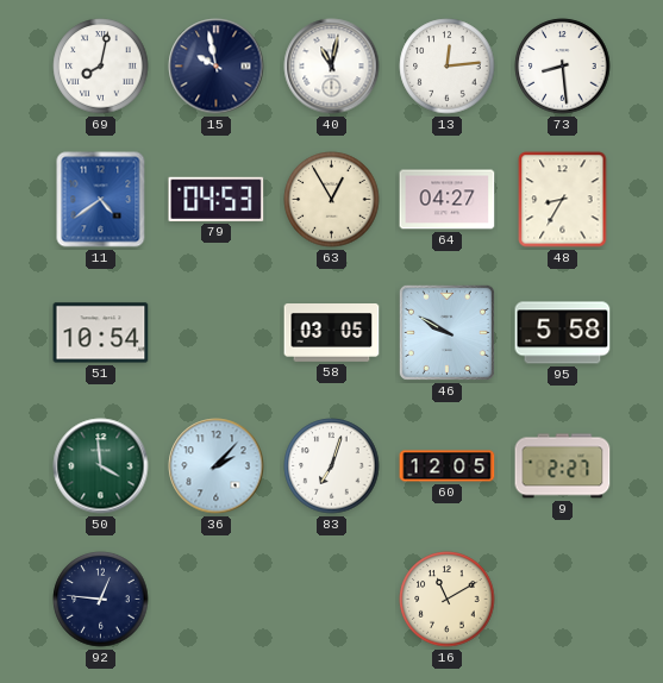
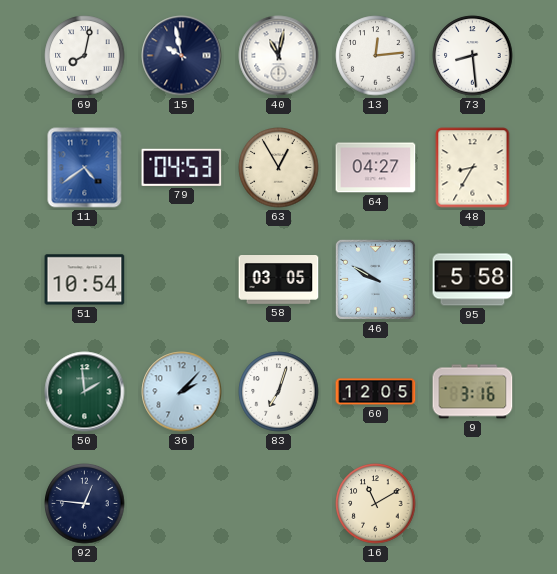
50: 3:59 -> 1:59 (85, 392)
9: 2:27 -> 3:16 (473, 392)
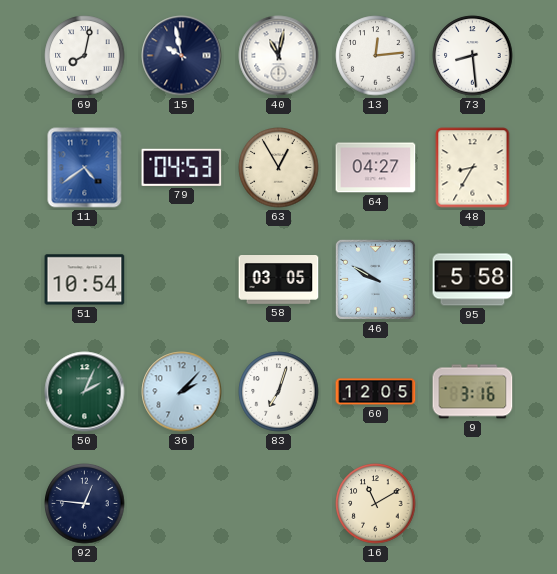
50: 1:59 -> 2:04 (85, 392)
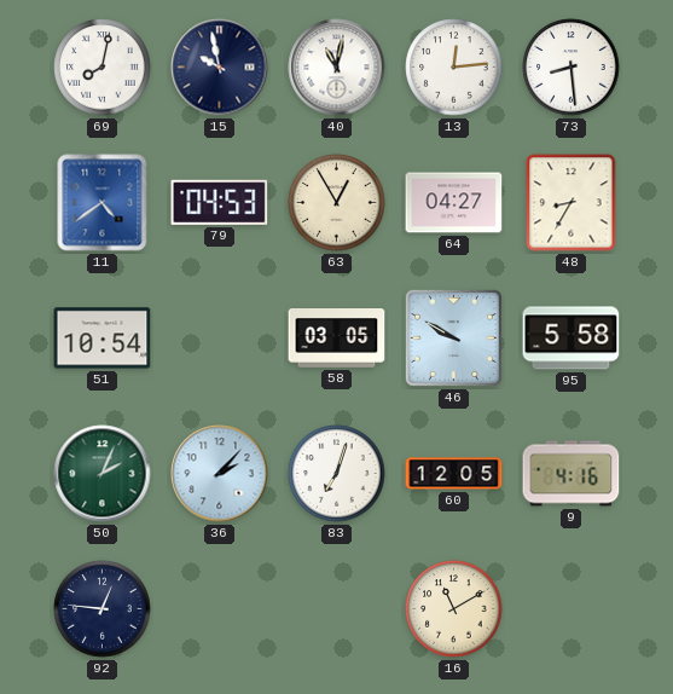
9: 3:16 -> 4:16 (572, 474)
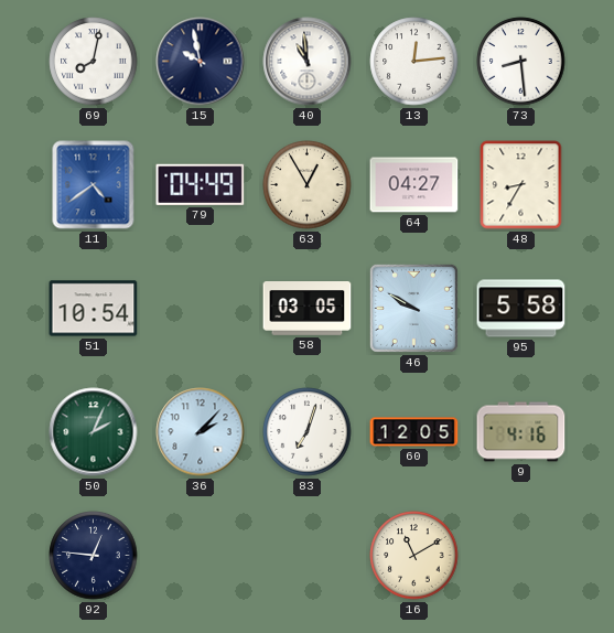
40: 11:02 -> 10:59 (308, 62)
79: 04:53 -> 04:49 (201, 184)
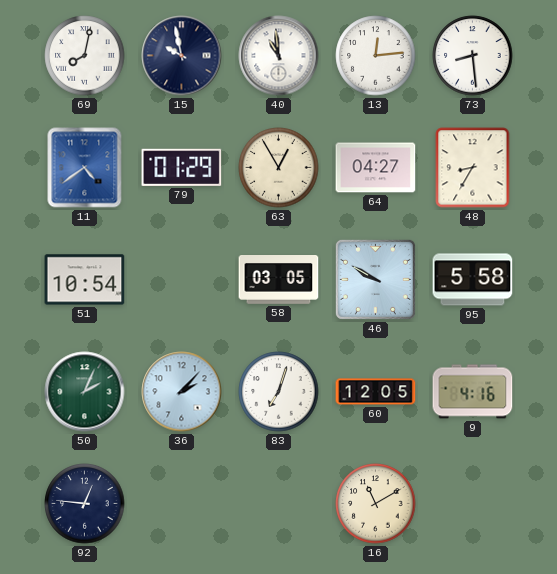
79: 04:49 -> 01:29 (182, 167)
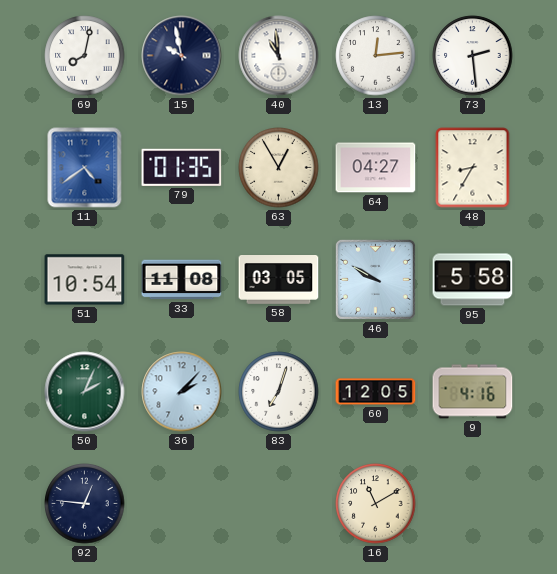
73: 8:29 -> 2:29 (473, 56)
79: 01:29 -> 01:35 (182, 167)
33: none -> 11:08 (182, 280)
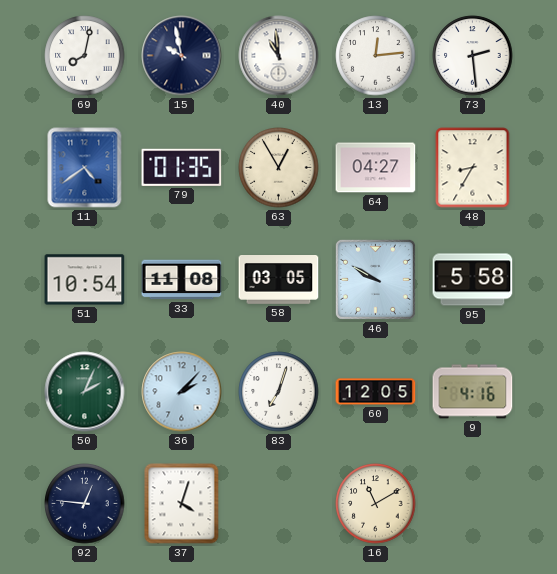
37: none -> 4:03 (182, 504)
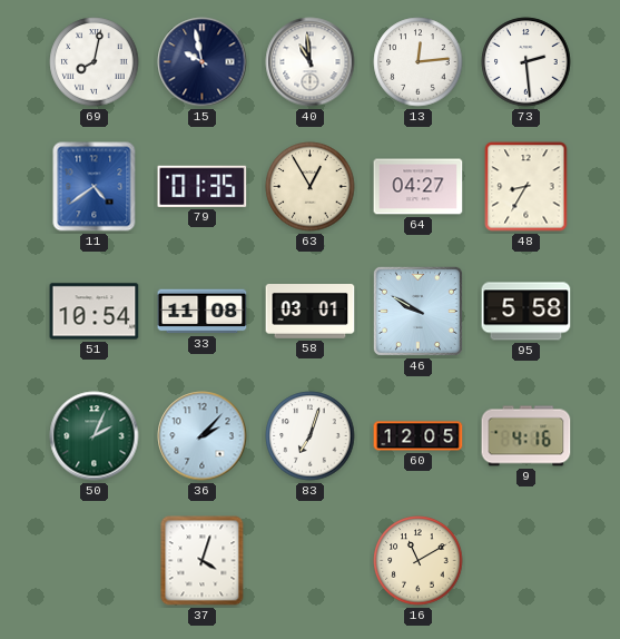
58: 03:05 -> 03:01 (311, 312)
92: 12:46 -> none (85, 504)
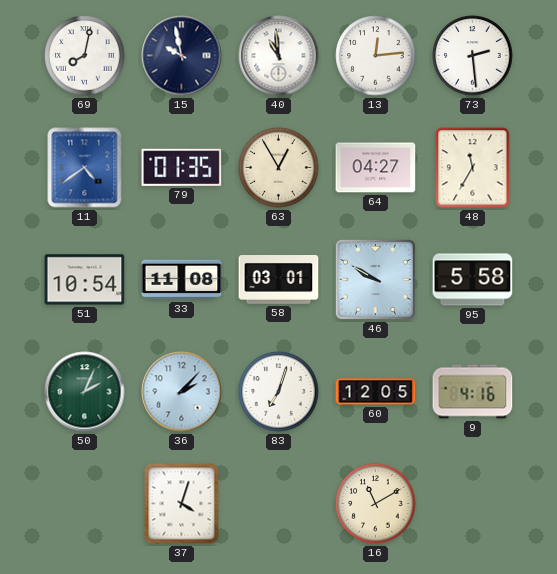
48: 8:35 -> 11:35 (473, 168)
